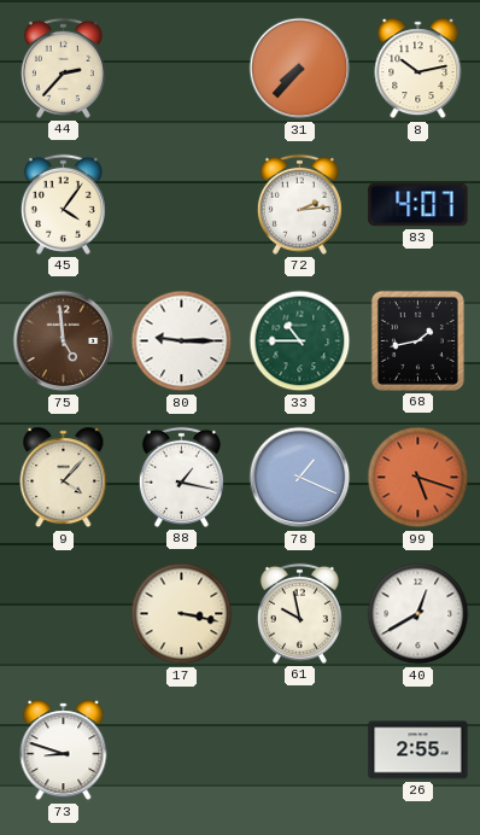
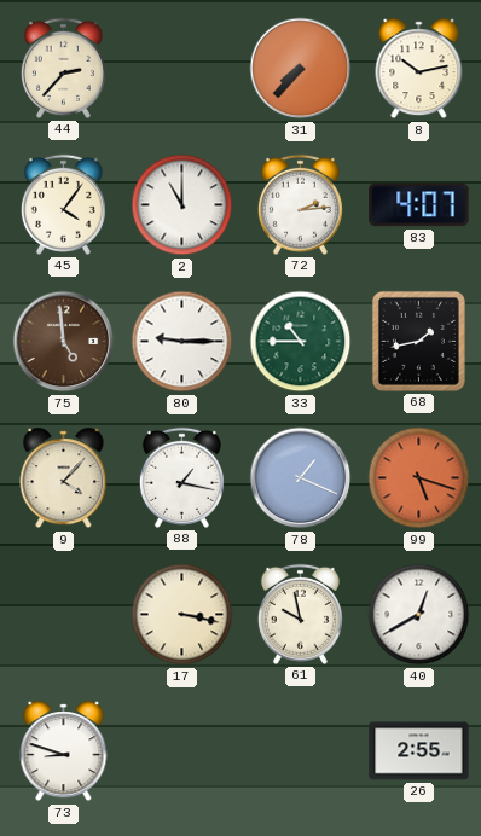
2: none -> 11:00 (182, 205)
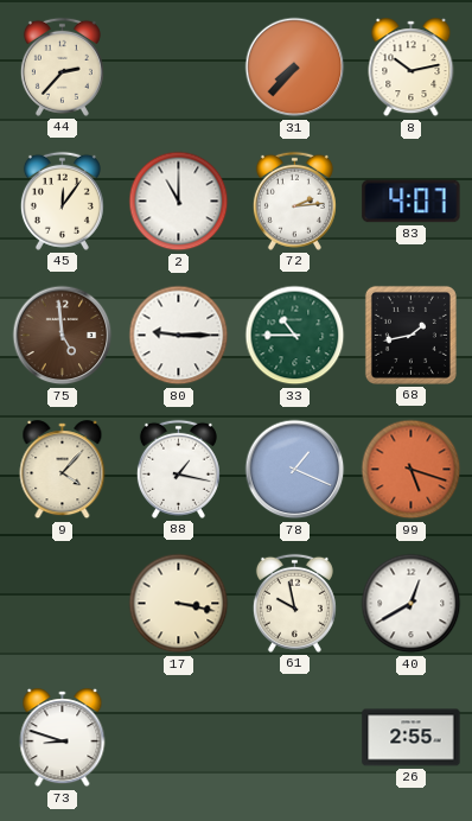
45: 4:06 -> 12:06 (62, 201)
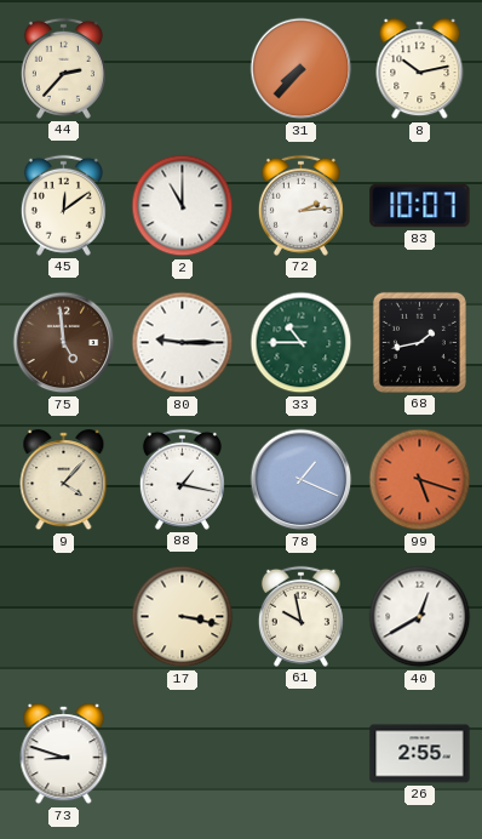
45: 12:06 -> 12:09 (63, 205)
83: 4:07 -> 10:07 (420, 206)
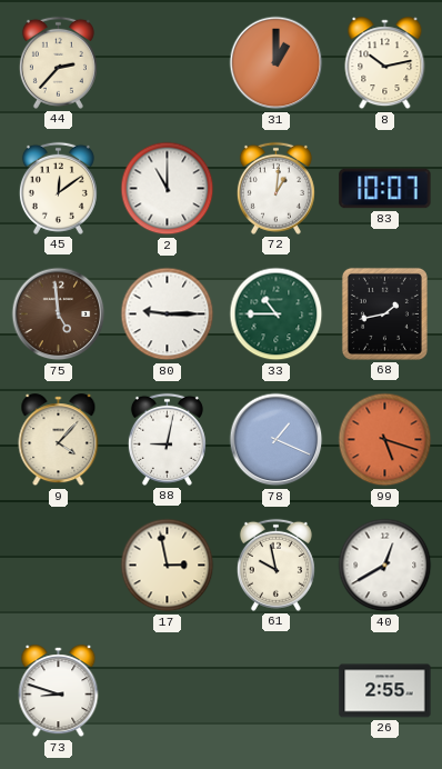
31: 7:37 -> 1:00 (277, 63)
72: 2:14 -> 1:01 (275, 188)
88: 1:17 -> 9:02 (167, 439)
17: 3:17 -> 2:58 (168, 566)
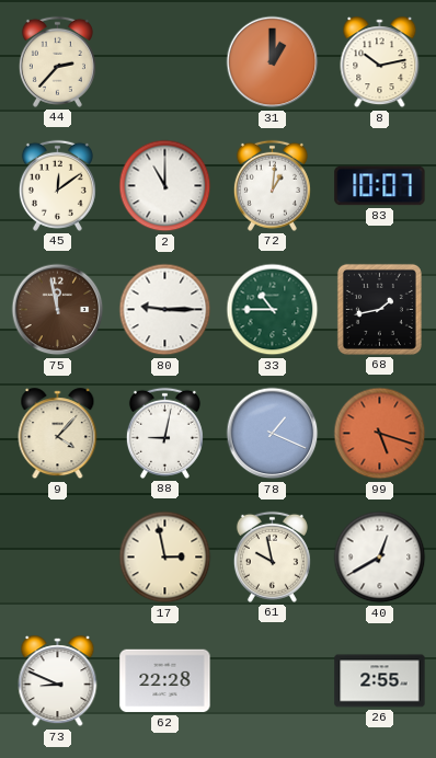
75: 4:59 -> 11:58 (58, 310)
73: 8:48 -> 8:49 (58, 681)
62: none -> 22:28 (165, 681)
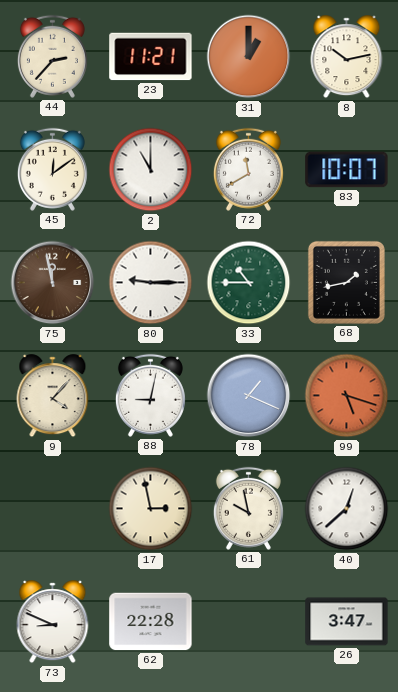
23: none -> 11:21 (151, 57)
72: 1:01 -> 11:40 (248, 169)
40: 12:40 -> 12:38 (347, 509)
26: 2:55 -> 3:47 (347, 622)
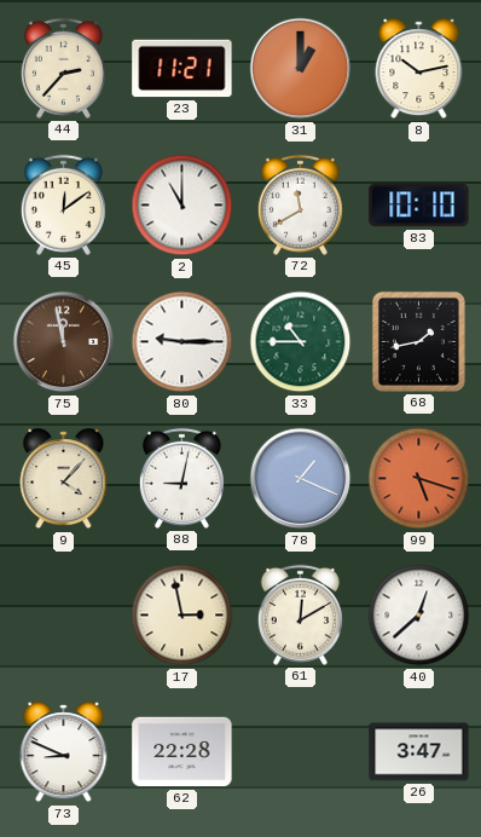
83: 10:07 -> 10:10 (419, 206)
61: 9:58 -> 12:10 (300, 614)
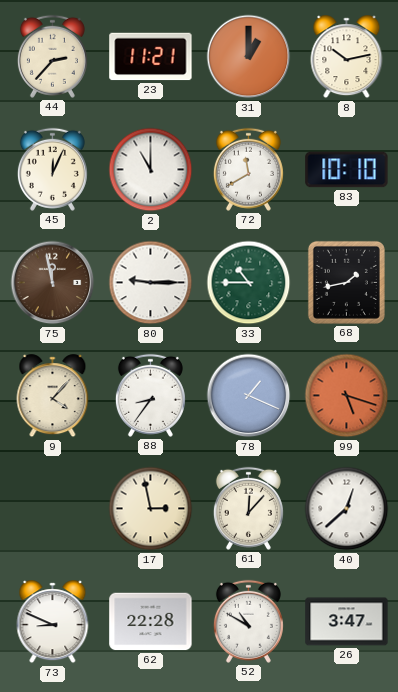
45: 12:09 -> 12:04 (52, 169)
88: 9:02 -> 8:36 (150, 395)
61: 12:10 -> 12:07 (248, 508)
52: none -> 10:50 (248, 621)
